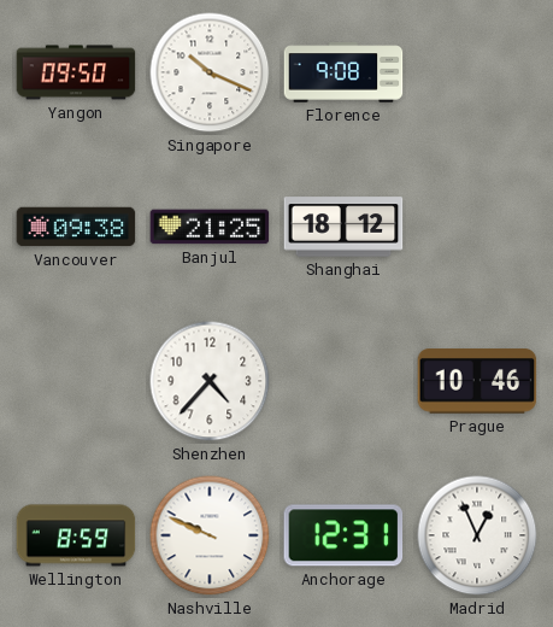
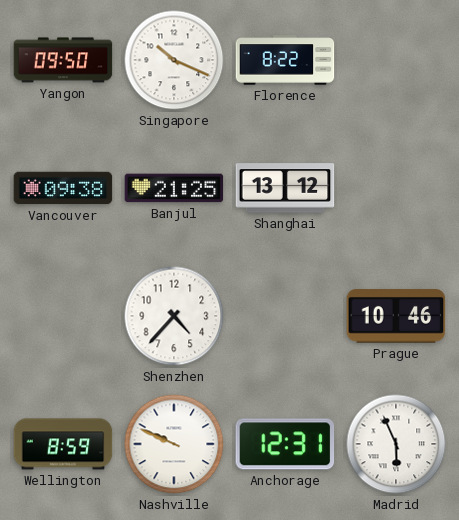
Florence: 9:08 -> 8:22 (285, 60)
Shanghai: 18:12 -> 13:12 (285, 188)
Madrid: 12:56 -> 5:56 (396, 444)
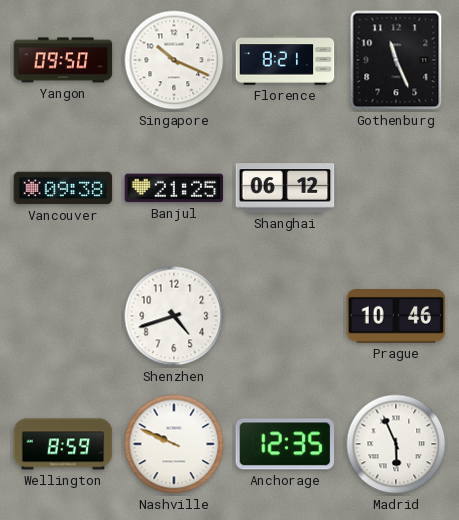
Florence: 8:22 -> 8:21 (285, 60)
Gothenburg: none -> 11:26 (396, 60)
Shanghai: 13:12 -> 06:12 (285, 188)
Shenzhen: 4:37 -> 4:42 (174, 316)
Anchorage: 12:31 -> 12:35 (285, 444)
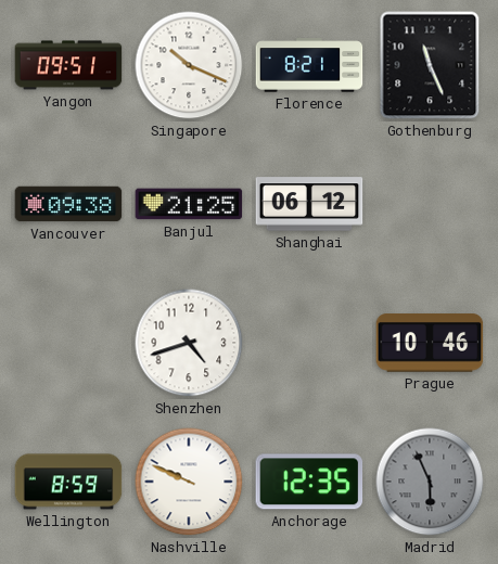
Yangon: 09:50 -> 09:51 (68, 65)
Madrid dial: white -> grey (430, 482)
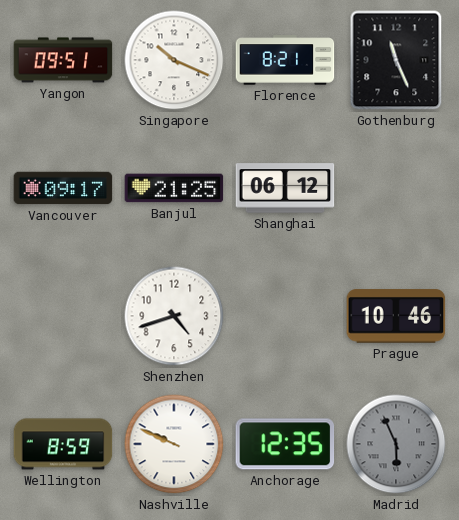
Vancouver: 09:38 -> 09:17 (63, 188)
